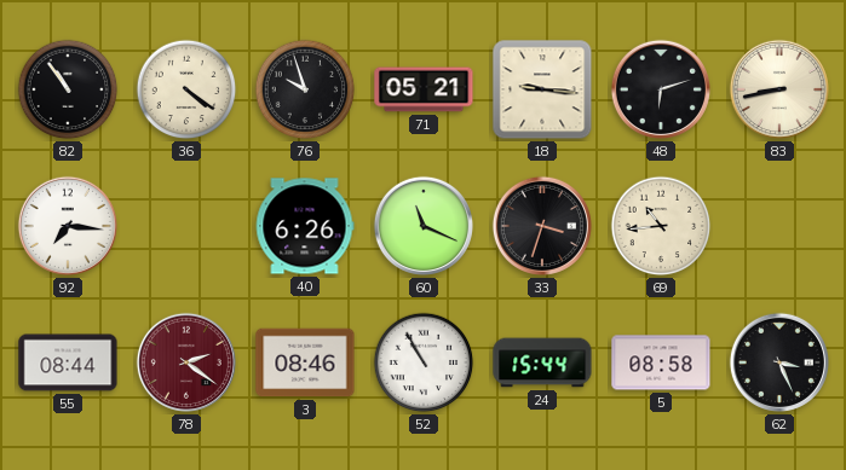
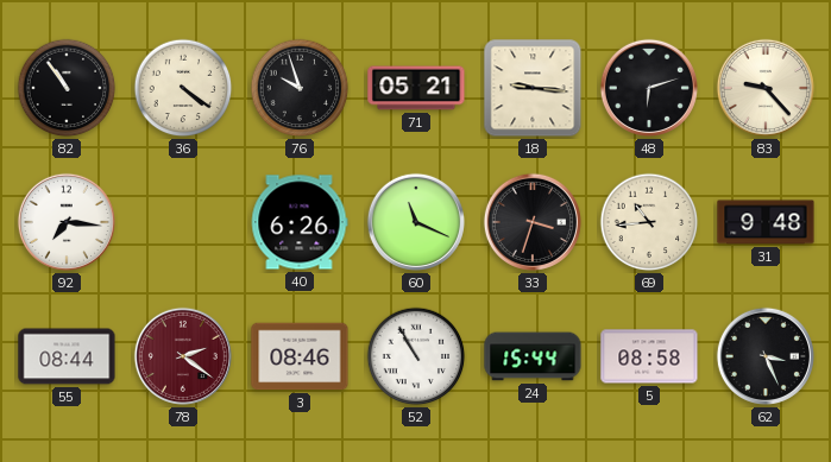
83: 8:43 -> 9:23 (766, 88)
31: none -> 9:48 (766, 222)
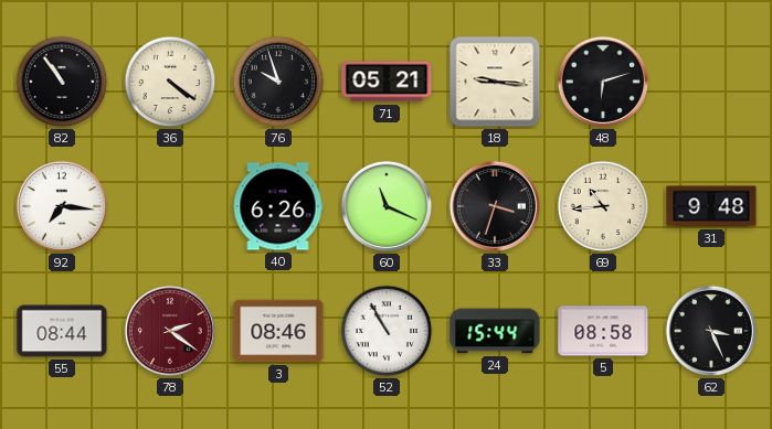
83: 9:23 -> none (766, 88)
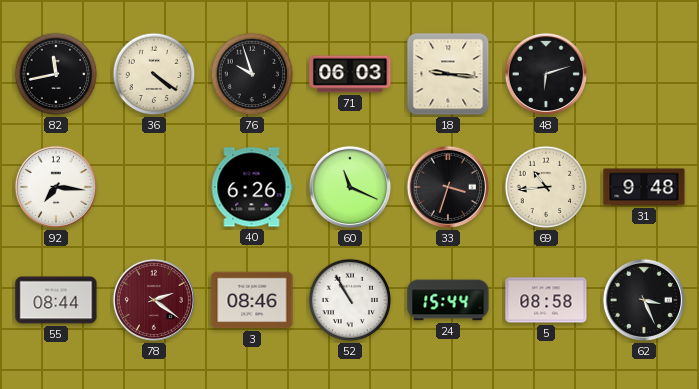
82: 10:54 -> 11:43 (56, 74)
71: 05:21 -> 06:03 (350, 74)
